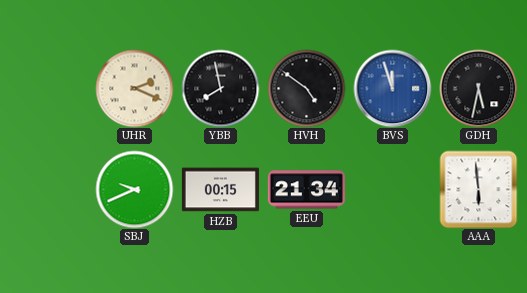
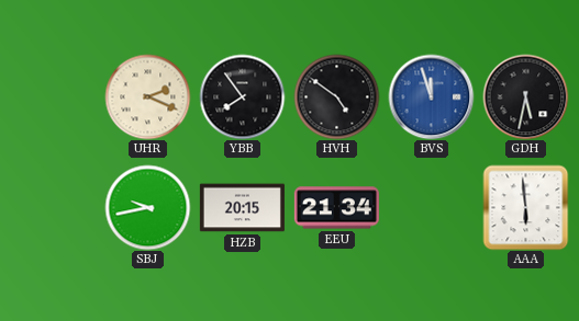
YBB: 7:58 -> 7:54 (242, 96)
SBJ: 9:41 -> 9:43 (147, 207)
HZB: 00:15 -> 20:15 (242, 208)
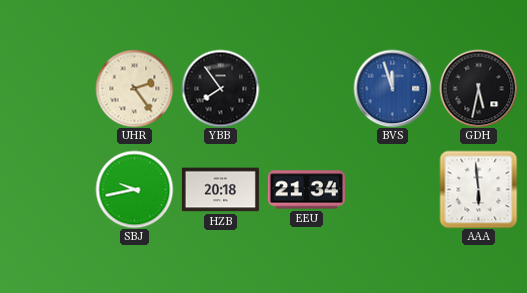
UHR: 2:19 -> 2:24 (134, 88)
HVH: 4:51 -> none (336, 96)
HZB: 20:15 -> 20:18 (220, 190)
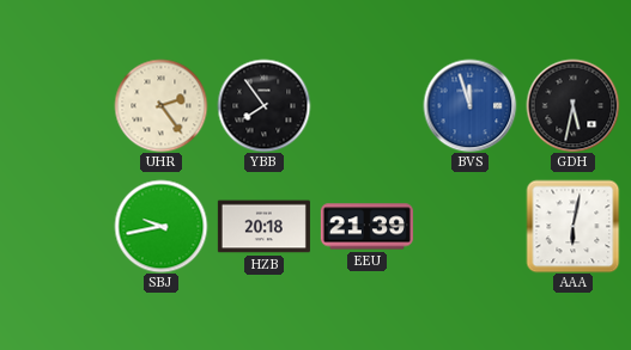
EEU: 21:34 -> 21:39 (366, 227)
AAA: 5:59 -> 6:02 (572, 226)
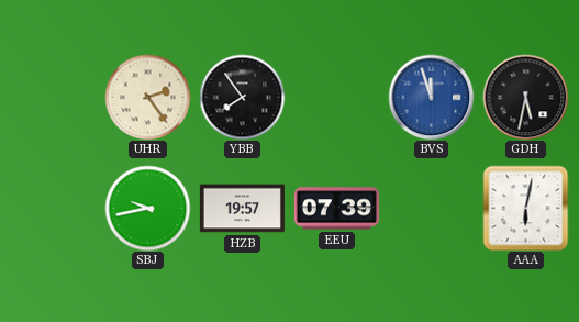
HZB: 20:18 -> 19:57 (242, 209)
EEU: 21:39 -> 07:39 (336, 209)
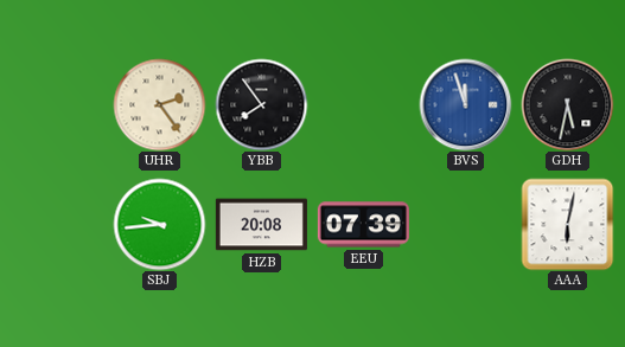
SBJ: 9:43 -> 9:44 (159, 224)
HZB: 19:57 -> 20:08 (261, 225)
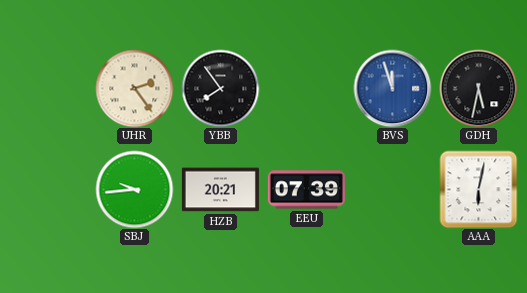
HZB: 20:08 -> 20:21 (220, 190)
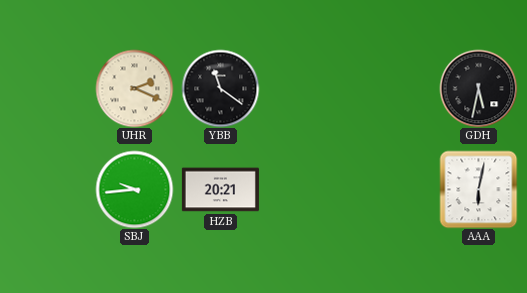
UHR: 2:24 -> 2:19 (134, 88)
YBB: 7:54 -> 11:21 (220, 88)
BVS: 11:57 -> none (392, 88)
EEU: 07:39 -> none (306, 190)
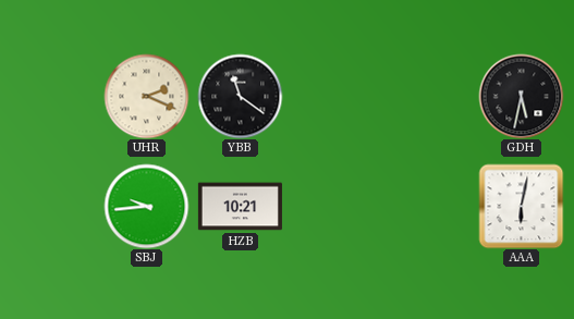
HZB: 20:21 -> 10:21 (240, 207)
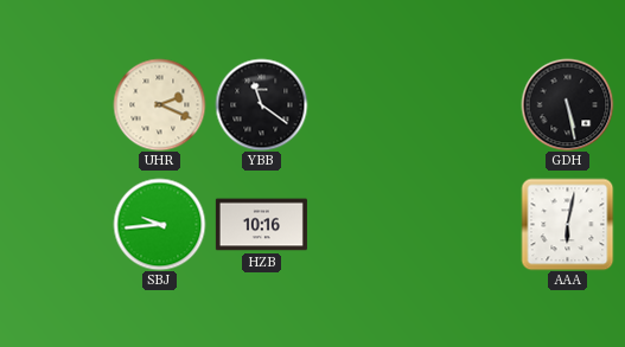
GDH: 5:32 -> 5:28 (567, 104)
HZB: 10:21 -> 10:16 (261, 225)
